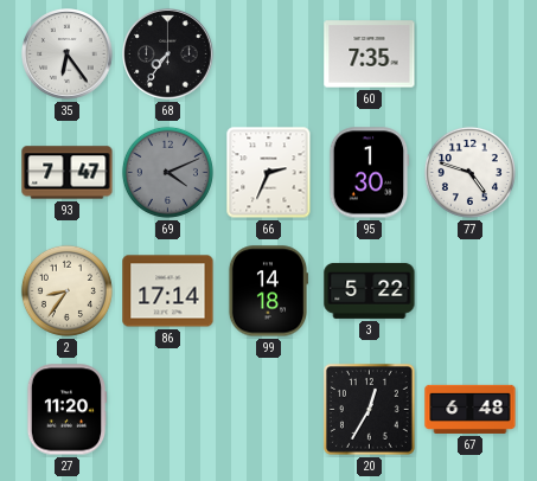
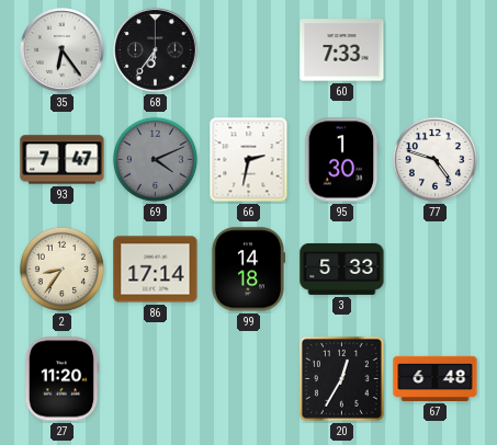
68: 7:36 -> 6:36 (156, 50)
60: 7:35 -> 7:33 (342, 50)
66: 2:34 -> 2:32 (249, 160)
3: 5:22 -> 5:33 (342, 269)
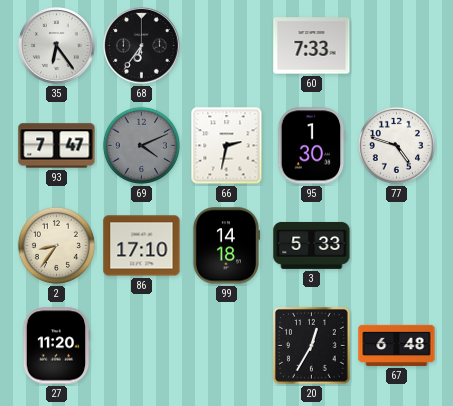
86: 17:14 -> 17:10 (142, 246)
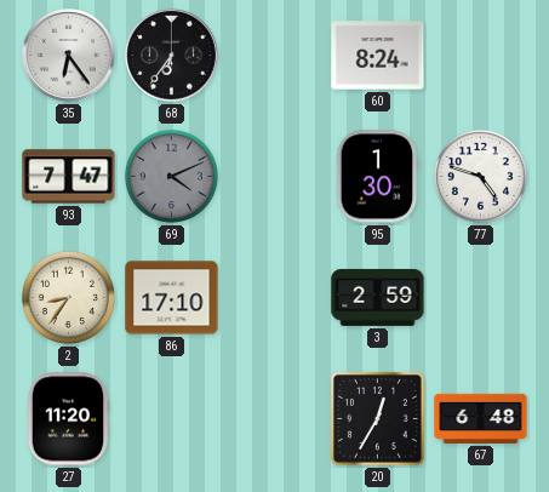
60: 7:33 -> 8:24 (378, 56)
66: 2:32 -> none (227, 146)
99: 14:18 -> none (225, 246)
3: 5:33 -> 2:59 (378, 297)
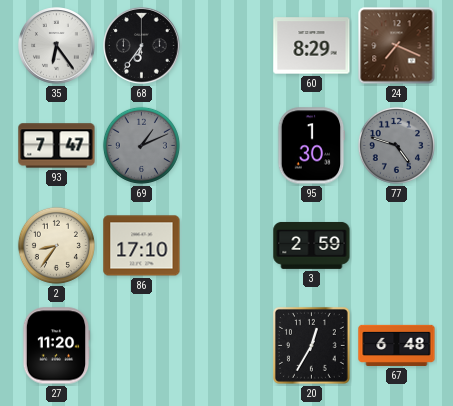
60: 8:24 -> 8:29 (312, 46)
24: none -> 7:19 (397, 46)
69: 4:11 -> 1:11 (141, 145)
77 dial: white -> grey (396, 145)
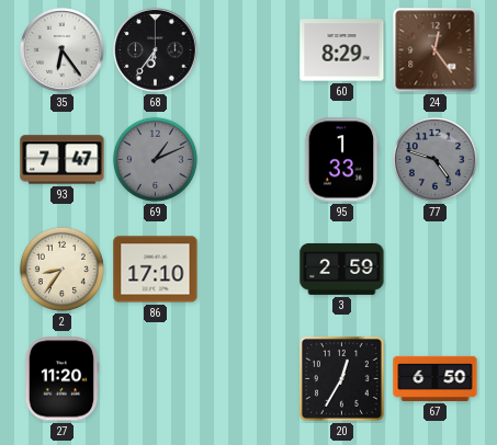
24: 7:19 -> 12:24 (436, 50)
95: 1:30 -> 1:33 (341, 160)
67: 6:48 -> 6:50 (436, 378)
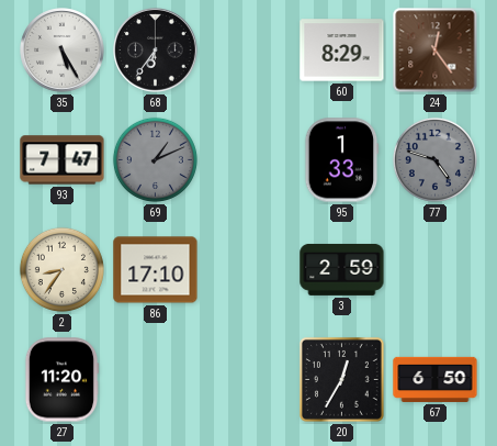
35: 6:24 -> 5:25 (63, 51)
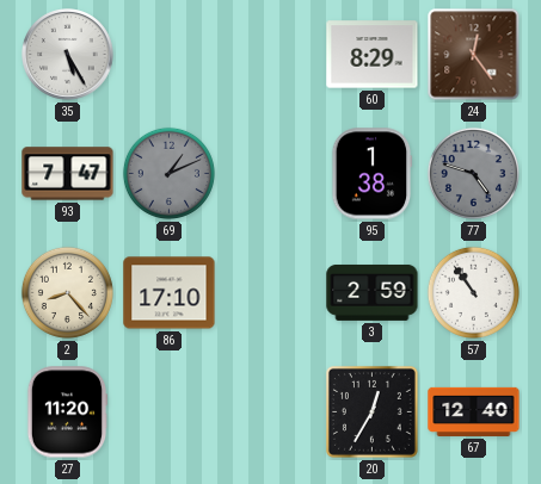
68: 6:36 -> none (156, 51)
95: 1:33 -> 1:38 (371, 174)
2: 8:36 -> 8:23 (67, 292)
57: none -> 10:54 (473, 292)
67: 6:50 -> 12:40 (474, 411)
